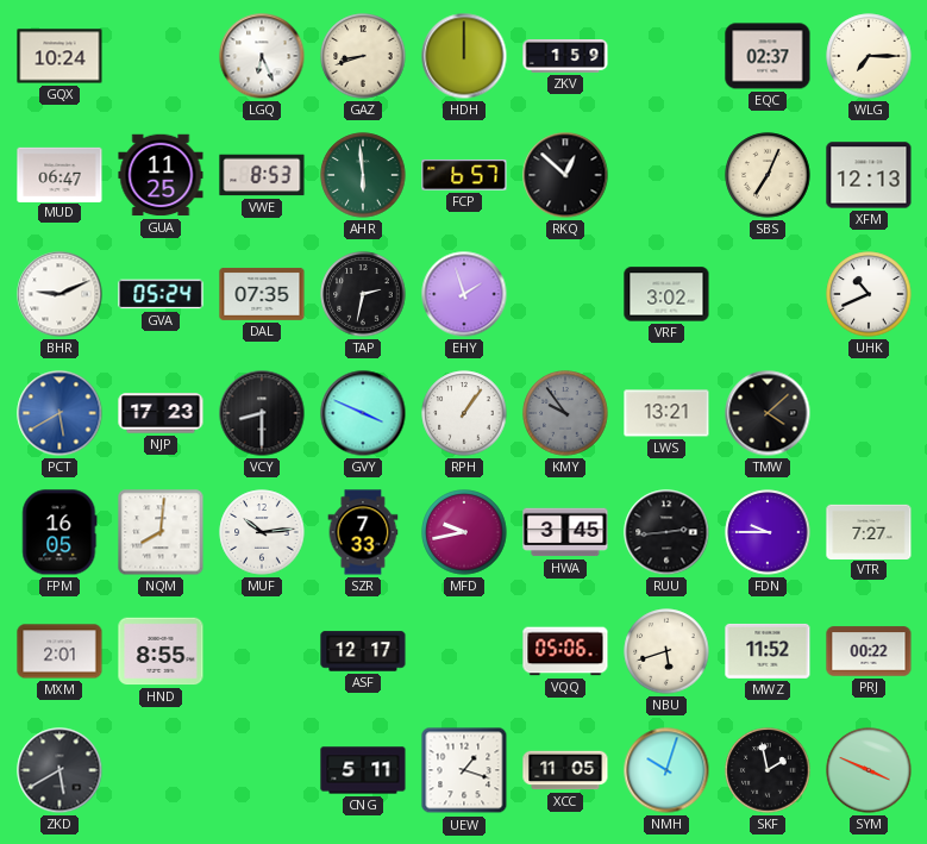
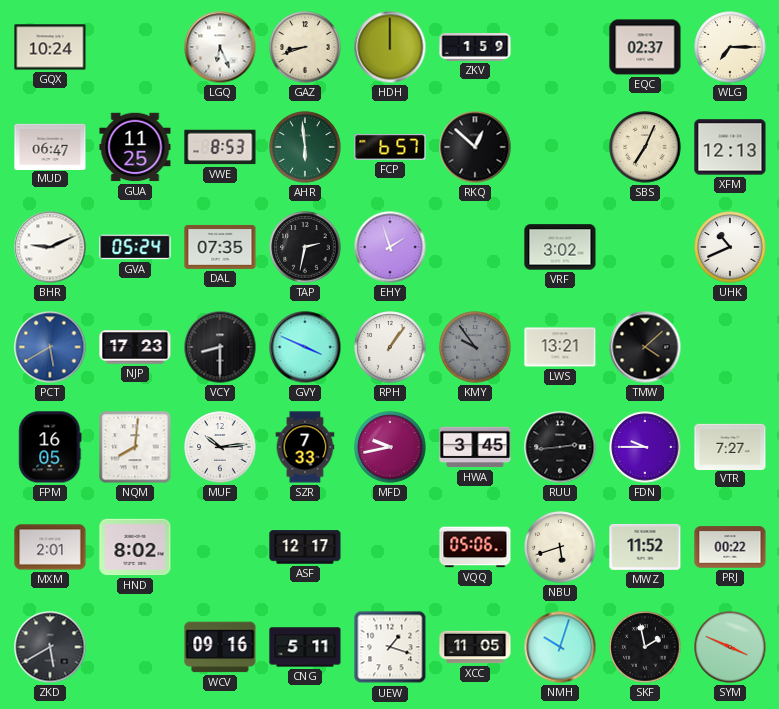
HND: 8:55 -> 8:02 (135, 547)
WCV: none -> 09:16 (220, 647)
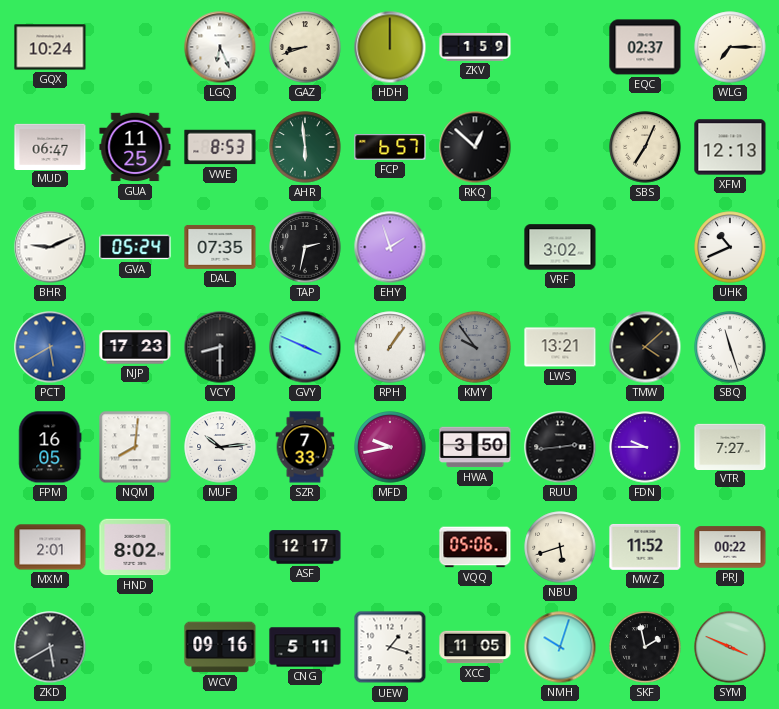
SBQ: none -> 11:27 (730, 347)
HWA: 3:45 -> 3:50 (475, 447)
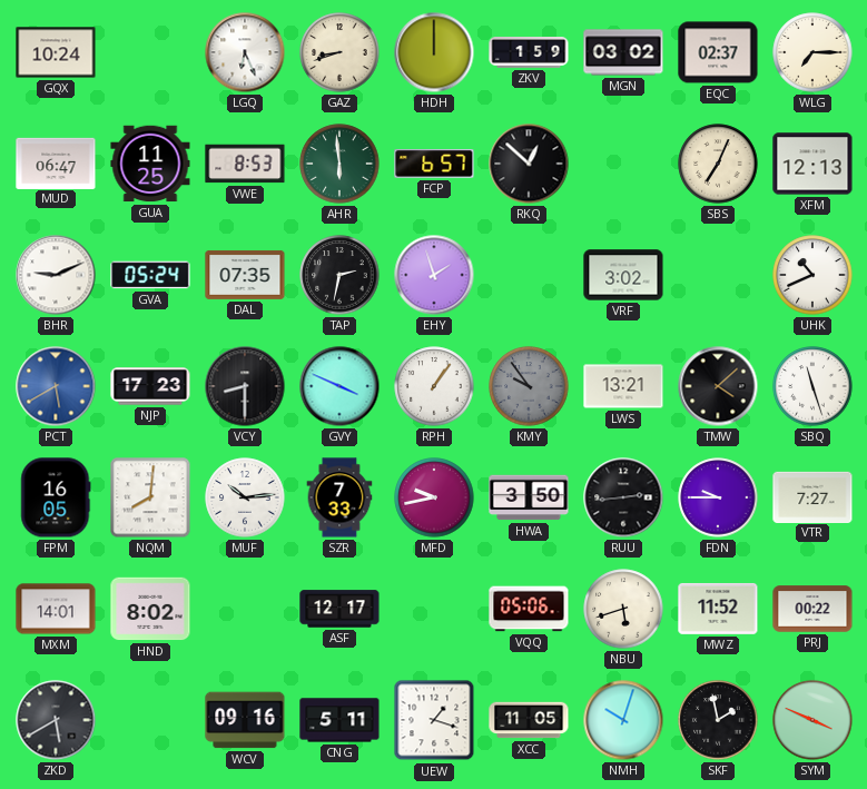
MGN: none -> 03:02 (623, 52)
MXM: 2:01 -> 14:01 (56, 609)
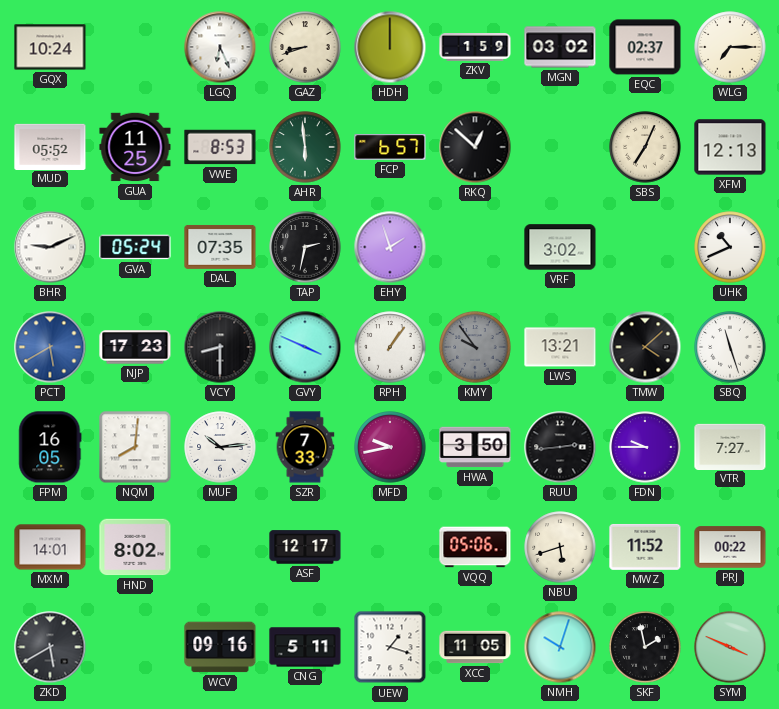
MUD: 06:47 -> 05:52 (50, 146)
